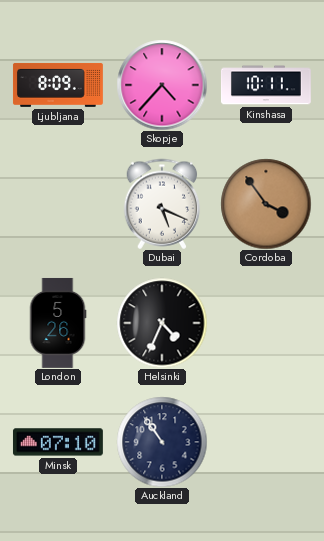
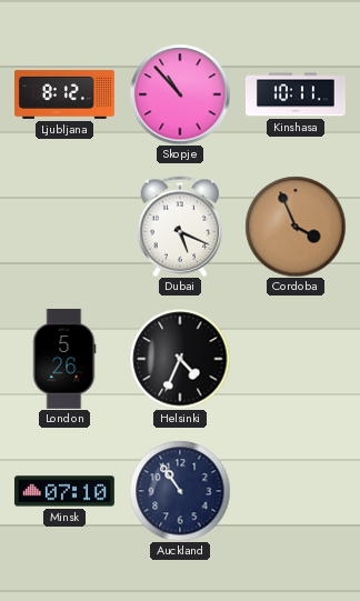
Ljubljana: 8:09 -> 8:12 (64, 94)
Skopje: 4:37 -> 10:53 (180, 94)
Cordoba: 3:54 -> 3:56 (296, 227)
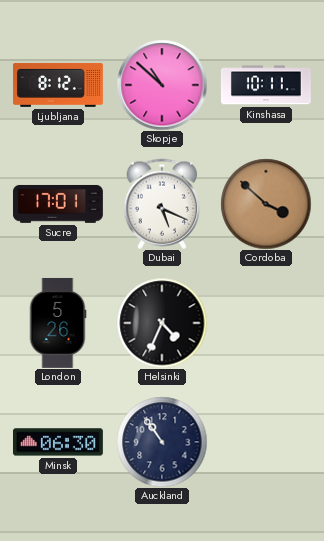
Skopje: 10:53 -> 10:52 (162, 85)
Sucre: none -> 17:01 (58, 204)
Cordoba: 3:56 -> 3:52 (266, 204)
Minsk: 07:10 -> 06:30 (58, 442)
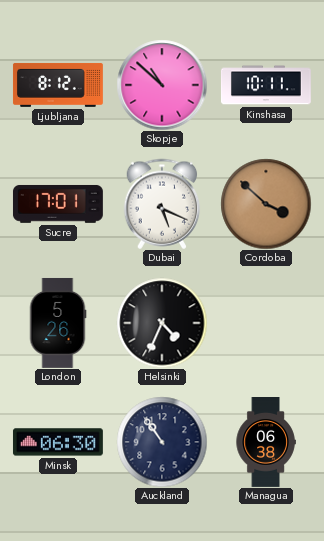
Managua: none -> 06:38 (266, 443)
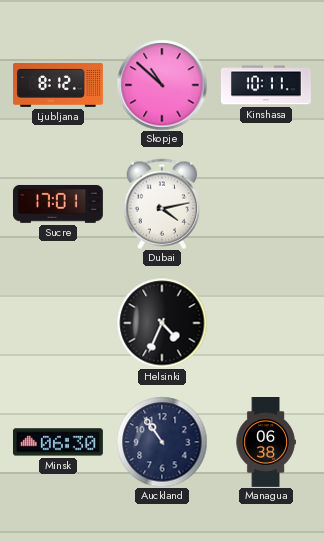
Dubai: 5:19 -> 4:13 (162, 204)
Cordoba: 3:52 -> none (266, 204)
London: 5:26 -> none (58, 323)
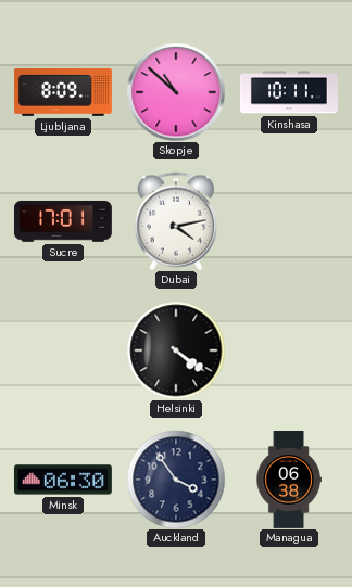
Ljubljana: 8:12 -> 8:09 (63, 92)
Helsinki: 4:34 -> 4:21 (176, 350)
Auckland: 10:54 -> 3:54 (176, 480)
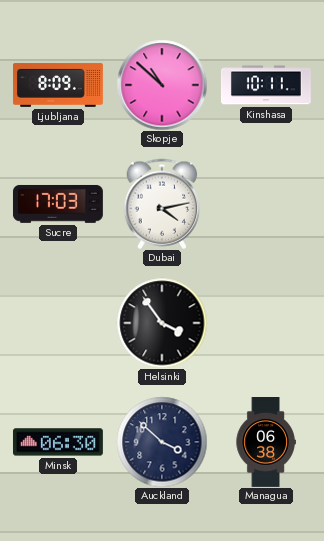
Sucre: 17:01 -> 17:03 (58, 204)
Helsinki: 4:21 -> 3:54 (162, 323)
Auckland: 3:54 -> 3:52 (162, 442)
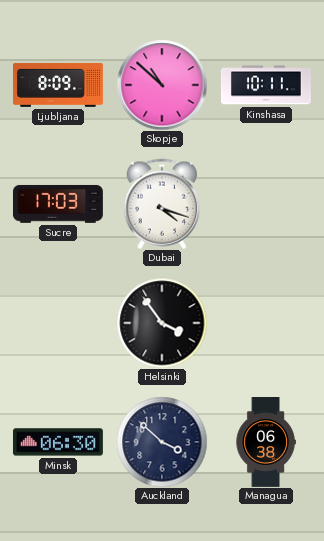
Dubai: 4:13 -> 4:18 (162, 204)
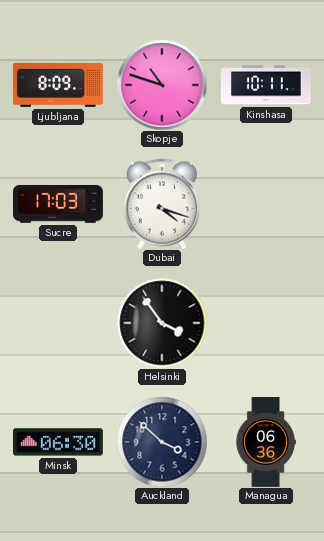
Skopje: 10:52 -> 10:48 (162, 85)
Managua: 06:38 -> 06:36 (266, 443)
